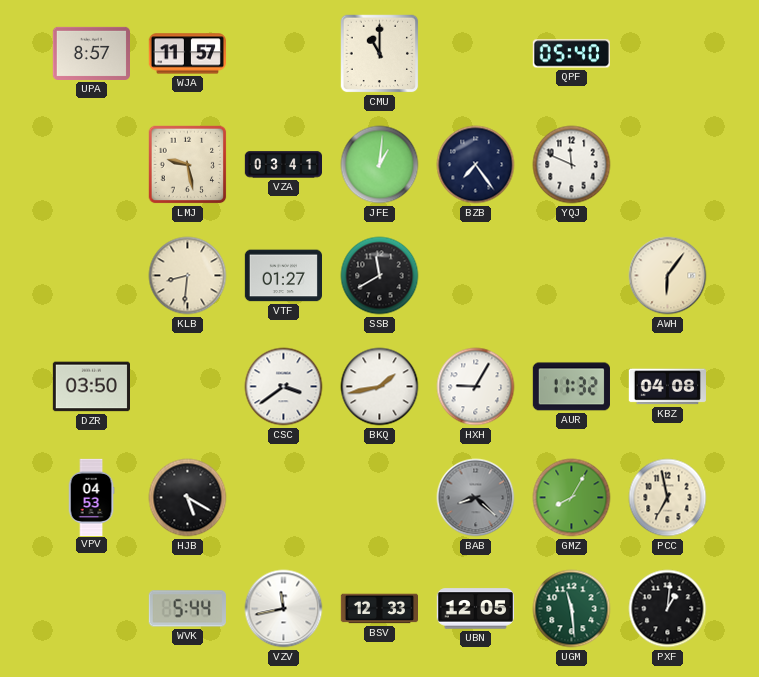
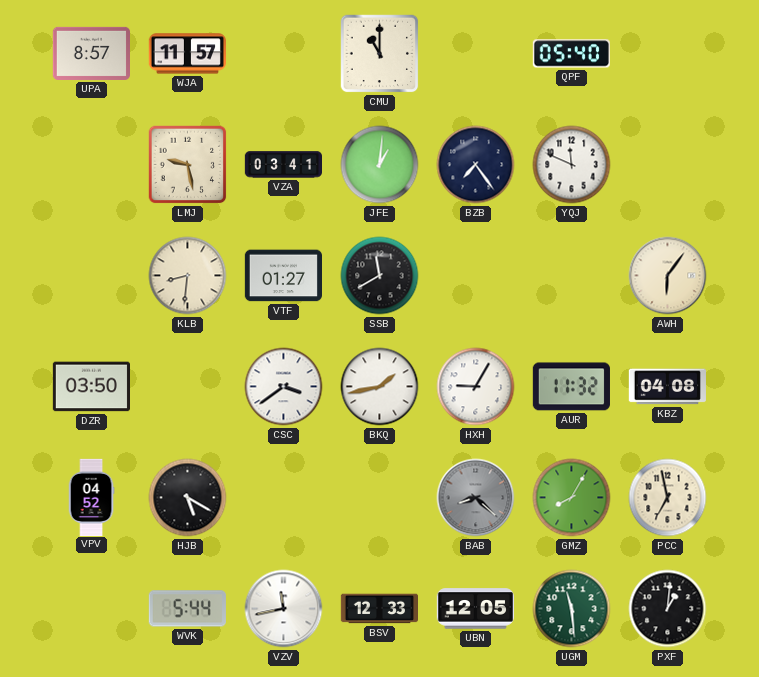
VPV: 04:53 -> 04:52 (91, 497)
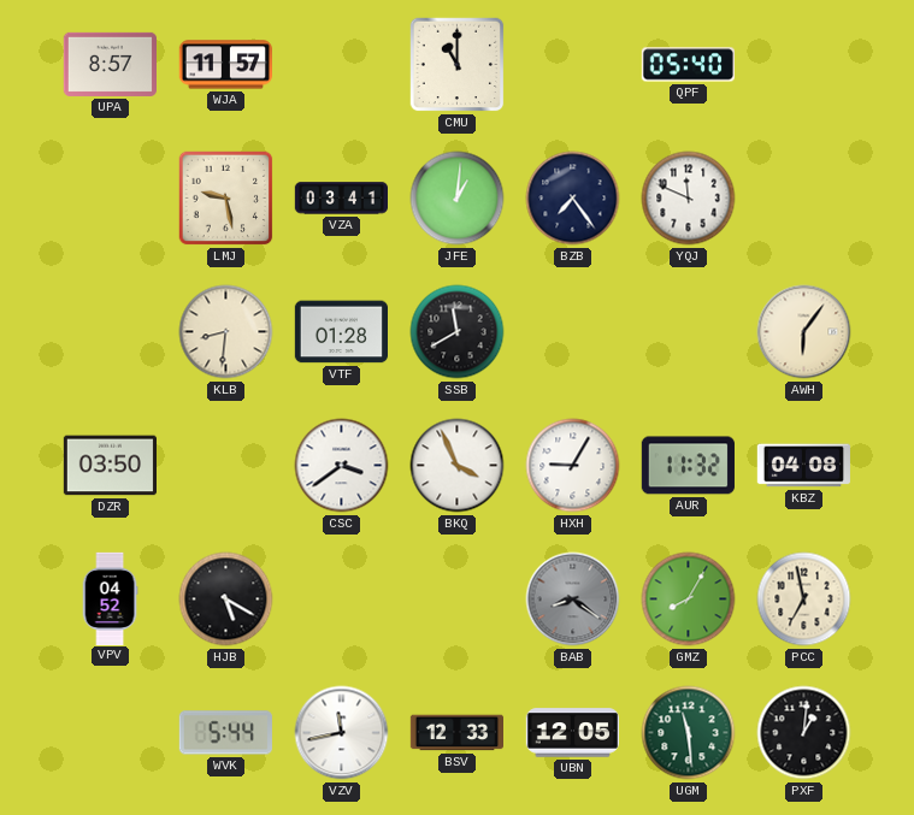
VTF: 01:27 -> 01:28 (341, 332)
BKQ: 1:43 -> 3:56 (458, 466)
BAB: 8:22 -> 8:21 (573, 600)
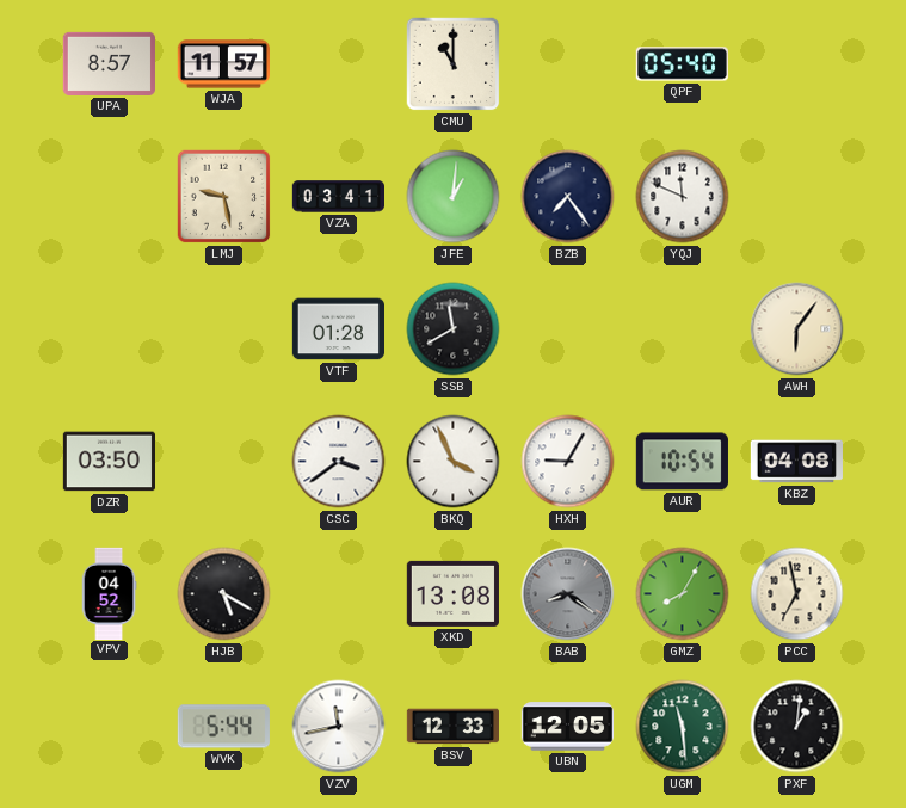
KLB: 8:31 -> none (226, 332)
AUR: 11:32 -> 10:54 (682, 462)
XKD: none -> 13:08 (452, 593)
